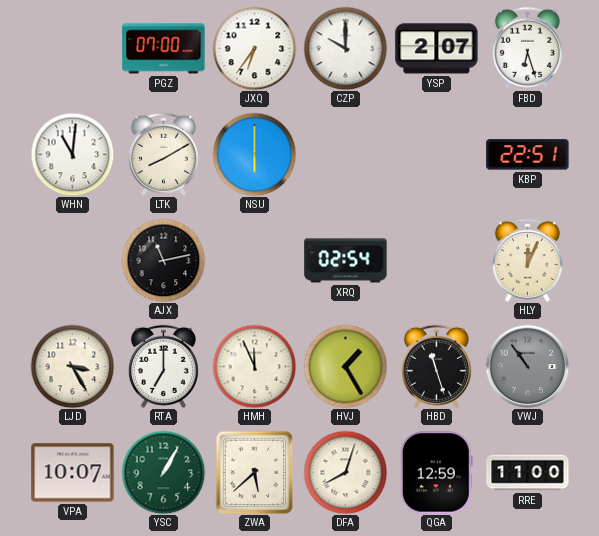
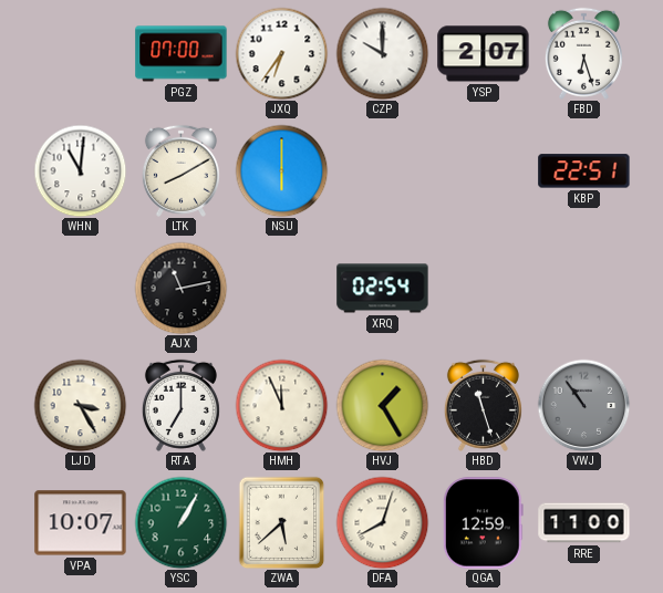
HLY: 12:04 -> none (527, 260)
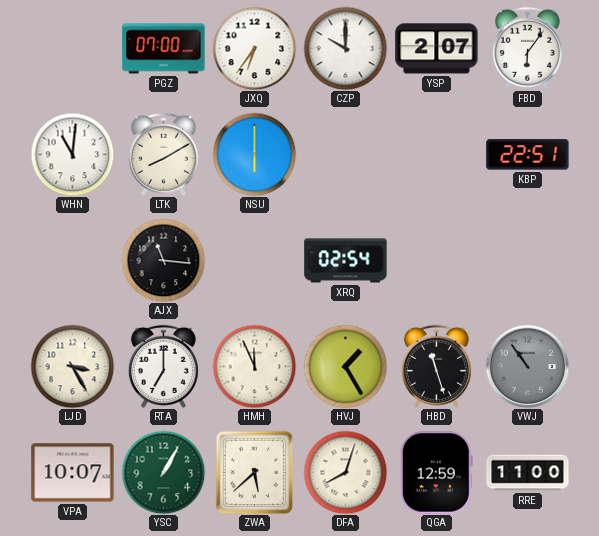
FBD: 6:27 -> 6:06 (527, 48)
AJX: 11:13 -> 11:16 (163, 260)
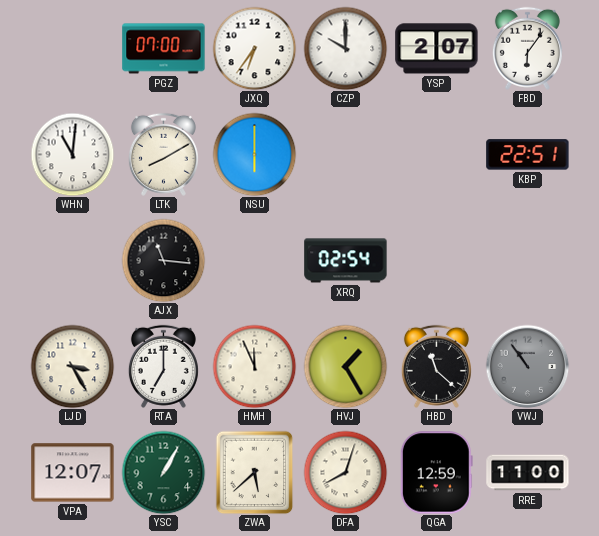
HBD: 11:27 -> 11:22 (436, 366)
VPA: 10:07 -> 12:07 (73, 473)
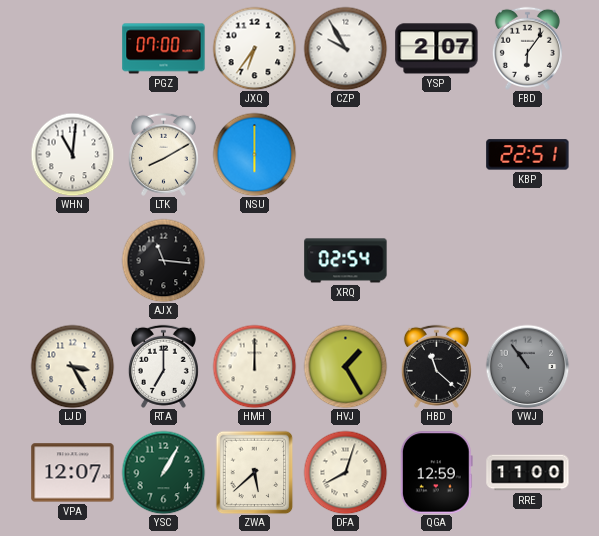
CZP: 10:00 -> 9:55 (345, 48)
HMH: 11:56 -> 12:00 (254, 366)
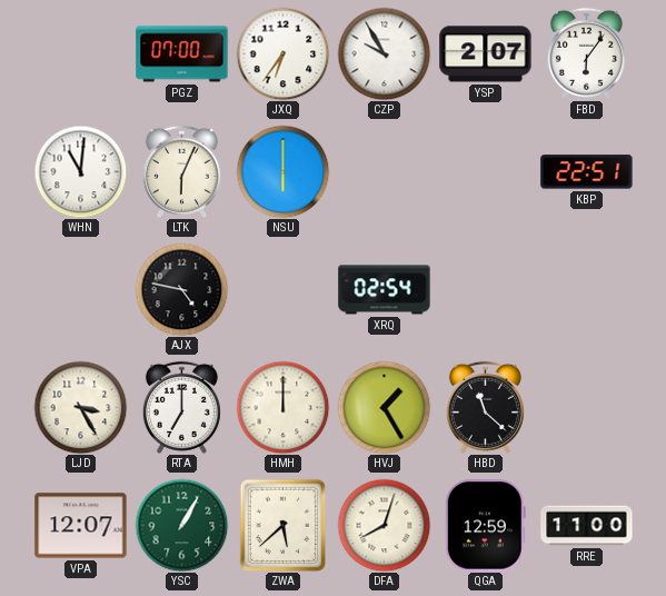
LTK: 8:10 -> 6:04 (181, 171)
AJX: 11:16 -> 4:47 (181, 289)
VWJ: 10:54 -> none (527, 366)
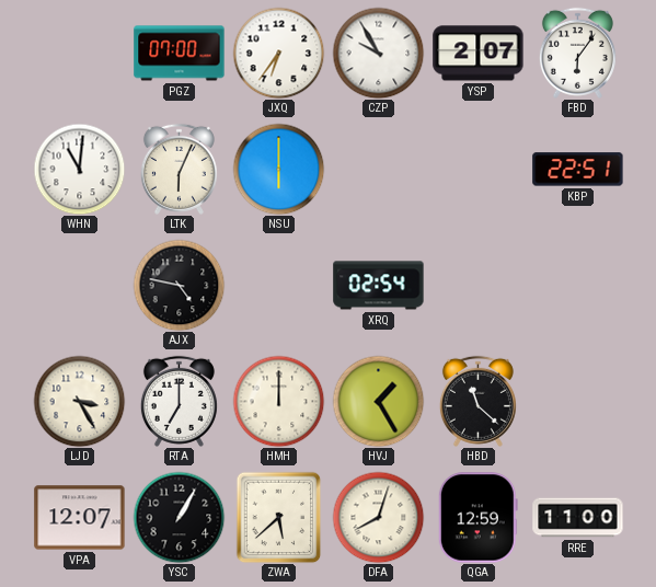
YSC dial: green -> black (179, 517)
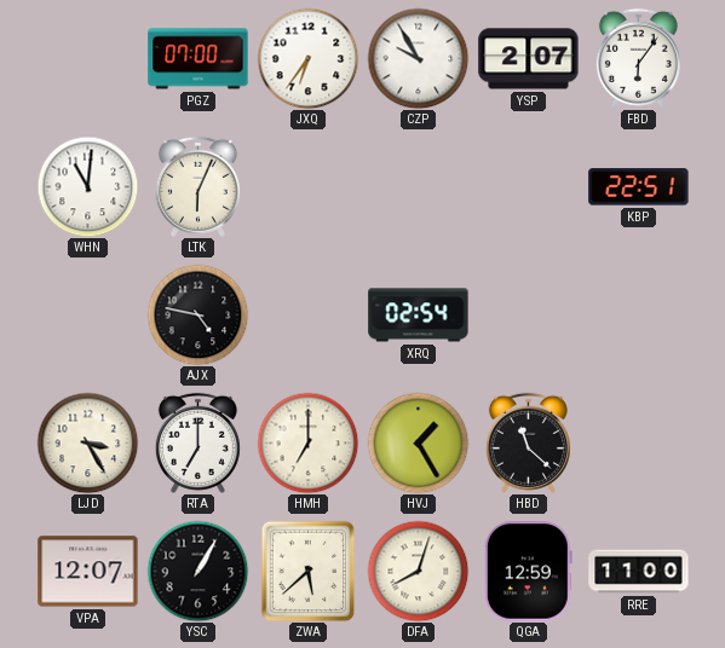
NSU: 6:00 -> none (278, 169)
HMH: 12:00 -> 7:00 (307, 442)
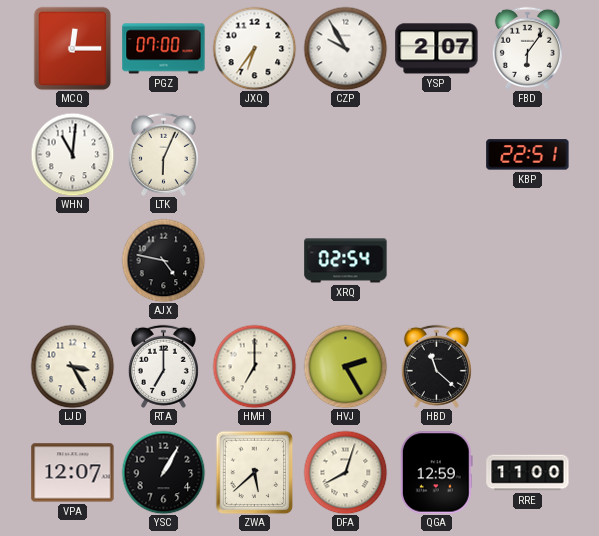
MCQ: none -> 12:15 (73, 48)
HVJ: 1:25 -> 2:25 (345, 366)
